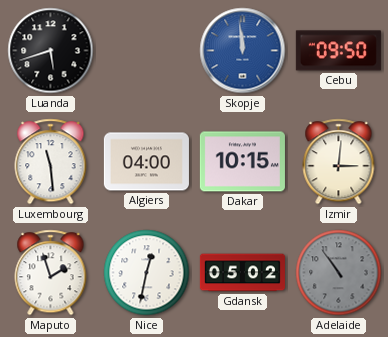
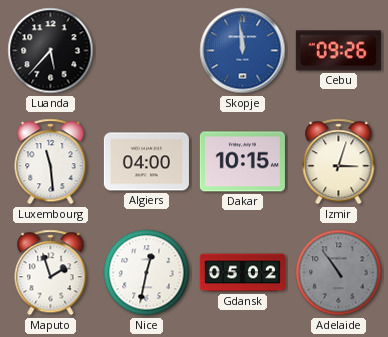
Luanda: 5:42 -> 5:37 (51, 51)
Cebu: 09:50 -> 09:26 (338, 51)
Izmir: 3:01 -> 3:03 (339, 162)
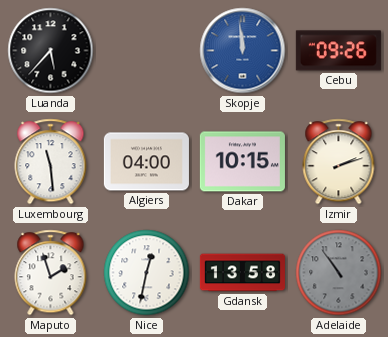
Izmir: 3:03 -> 2:12 (339, 162)
Gdansk: 05:02 -> 13:58 (242, 273)
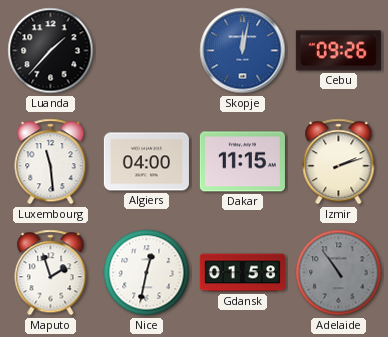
Luanda: 5:37 -> 1:37 (51, 51)
Skopje: 11:59 -> 12:02 (243, 51)
Dakar: 10:15 -> 11:15 (242, 162)
Gdansk: 13:58 -> 01:58 (242, 273)
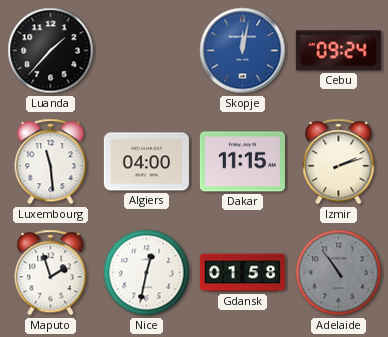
Cebu: 09:26 -> 09:24 (338, 51)
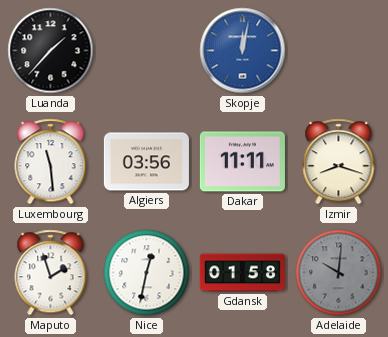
Cebu: 09:24 -> none (338, 51)
Algiers: 04:00 -> 03:56 (146, 162)
Dakar: 11:15 -> 11:11 (242, 162)
Izmir: 2:12 -> 8:18 (339, 162)
Adelaide: 10:54 -> 10:01 (339, 273)
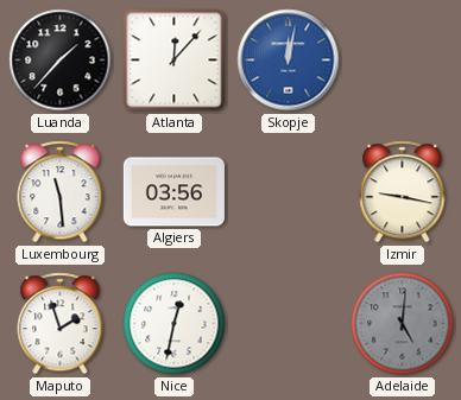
Atlanta: none -> 12:07 (175, 61)
Dakar: 11:11 -> none (242, 162)
Izmir: 8:18 -> 9:17 (403, 192)
Gdansk: 01:58 -> none (242, 273)
Adelaide: 10:01 -> 5:01 (403, 324)
